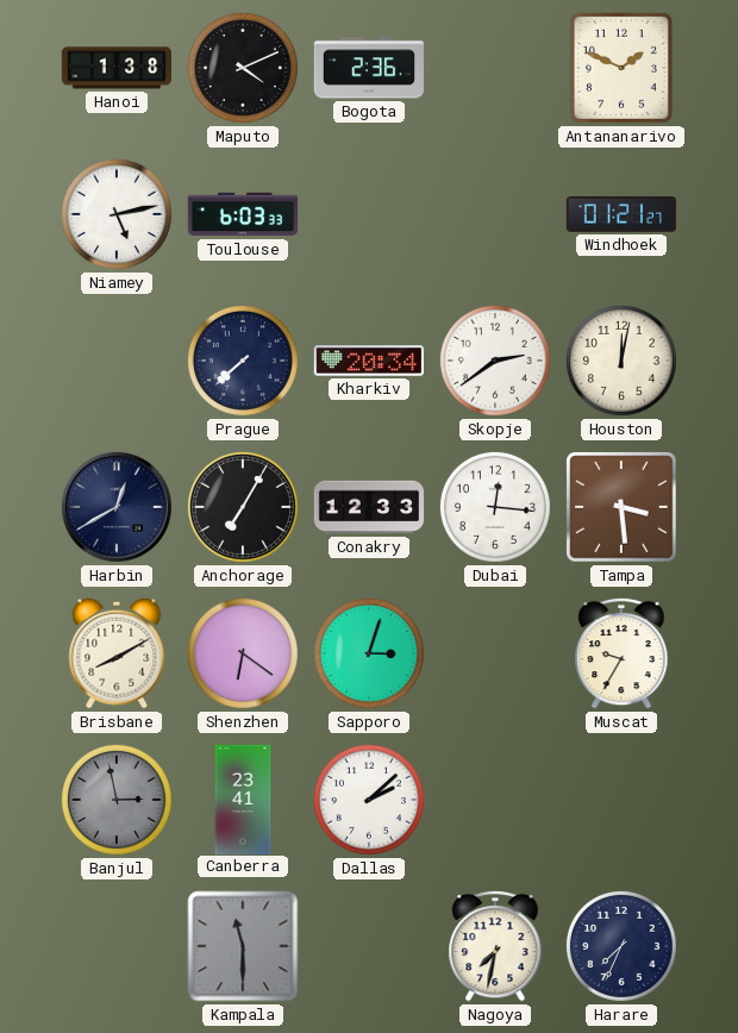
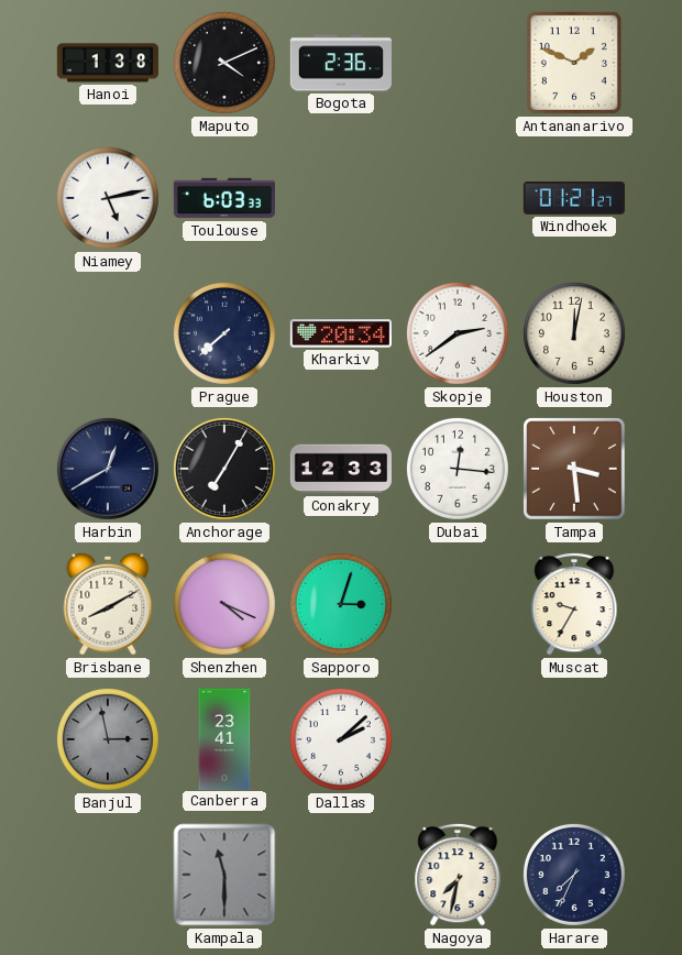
Shenzhen: 6:21 -> 4:19 (224, 604)
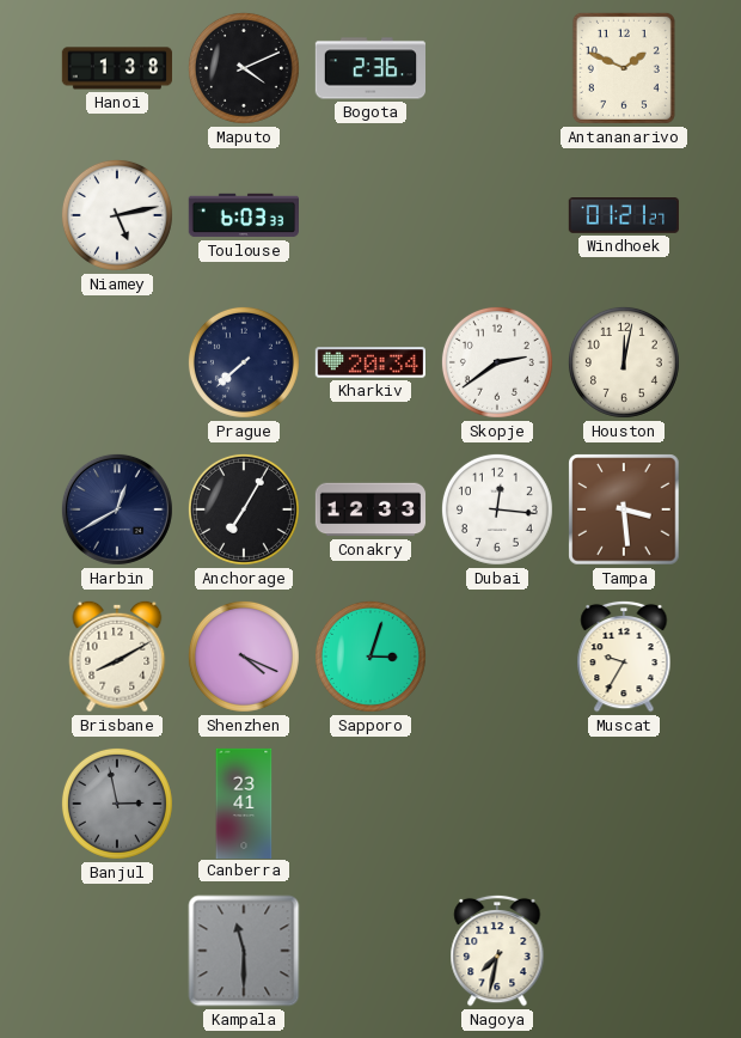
Dallas: 2:08 -> none (341, 739)
Harare: 7:34 -> none (574, 875)
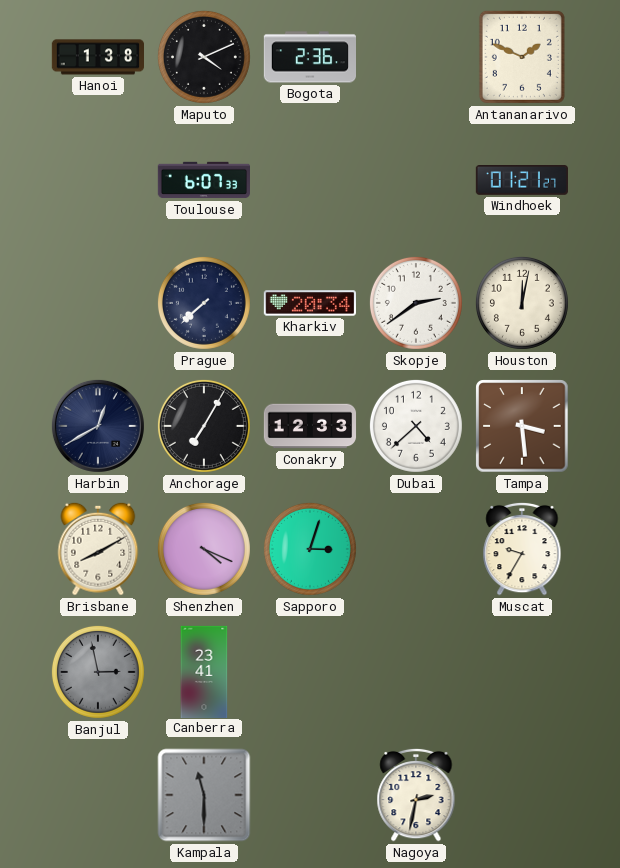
Niamey: 5:13 -> none (117, 215)
Toulouse: 6:03 -> 6:07 (203, 180)
Dubai: 12:16 -> 4:38 (416, 426)
Nagoya: 7:32 -> 2:32 (416, 795)
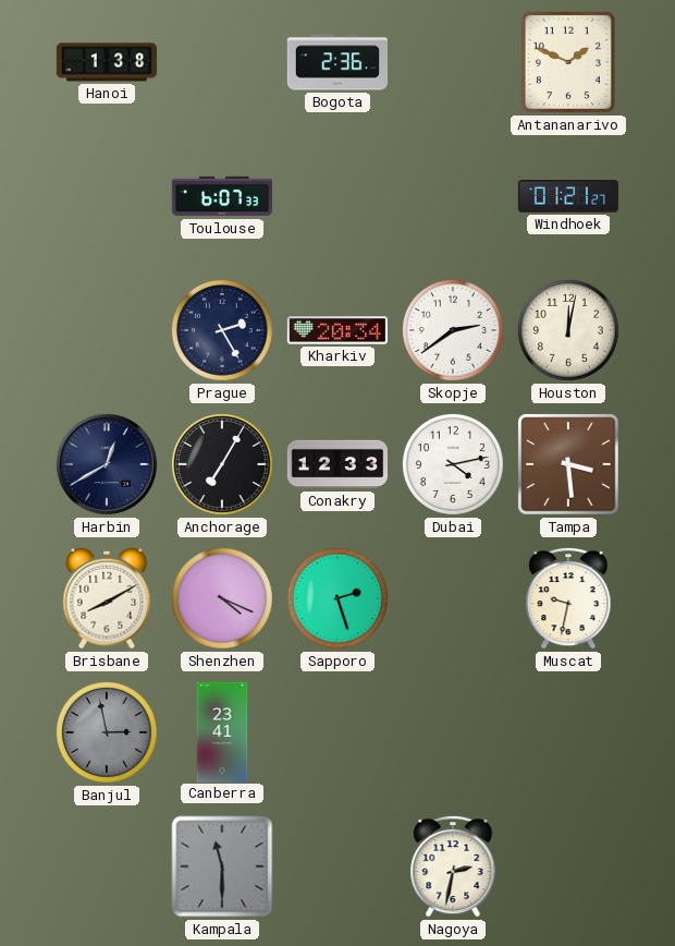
Maputo: 4:11 -> none (204, 57)
Prague: 7:38 -> 2:25 (222, 330)
Dubai: 4:38 -> 4:13 (453, 464)
Sapporo: 3:03 -> 2:27 (337, 598)
Muscat: 9:35 -> 9:32 (568, 598)
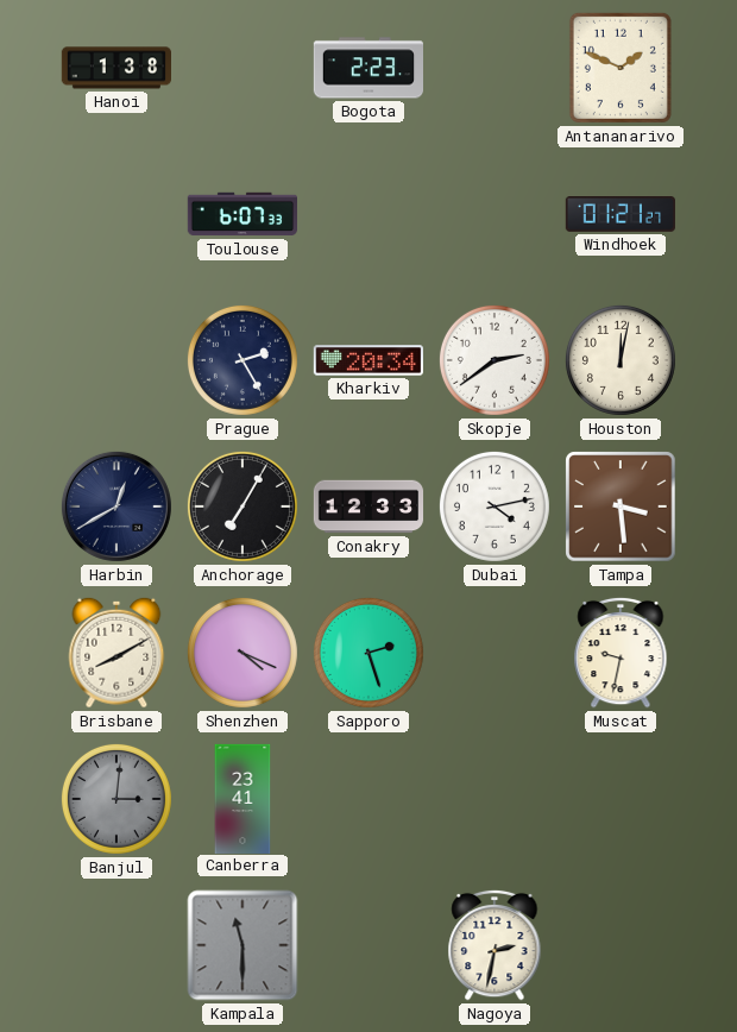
Bogota: 2:36 -> 2:23 (367, 68)
Banjul: 2:58 -> 3:01 (116, 799)
